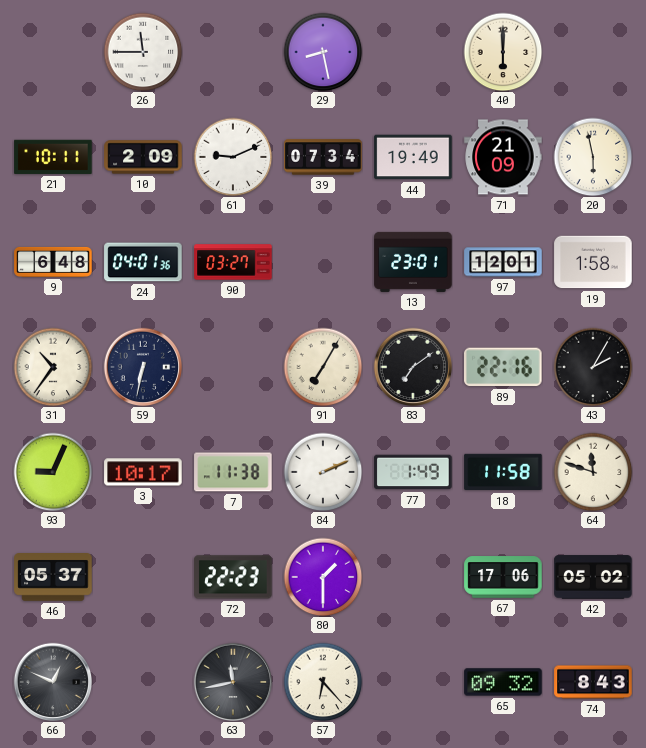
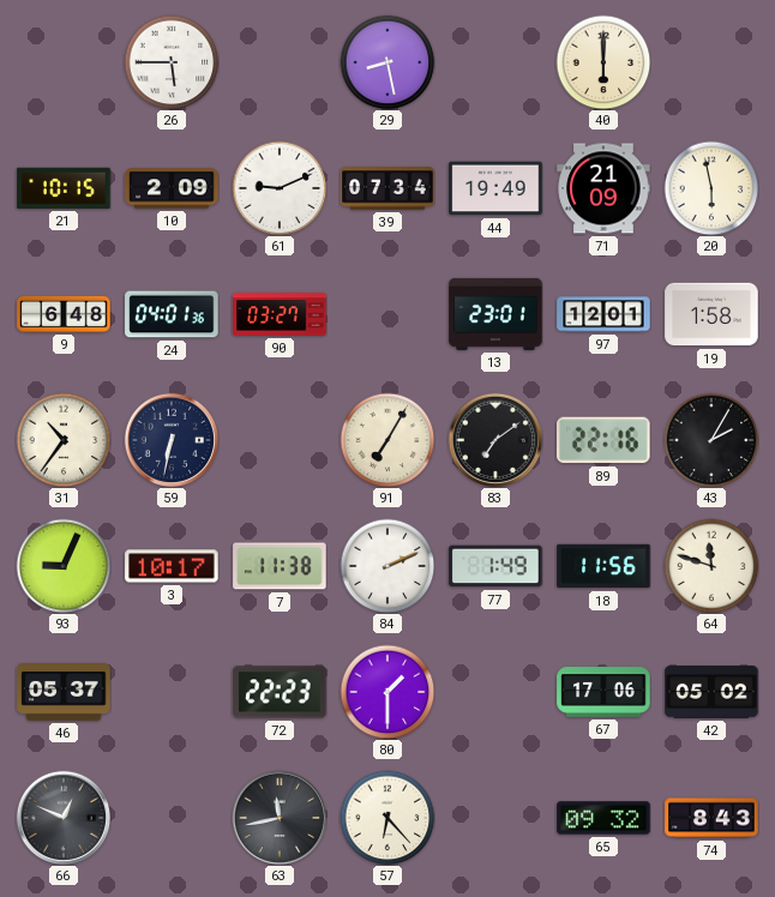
26: 11:45 -> 5:45 (172, 62)
21: 10:11 -> 10:15 (64, 188)
18: 11:58 -> 11:56 (603, 566)
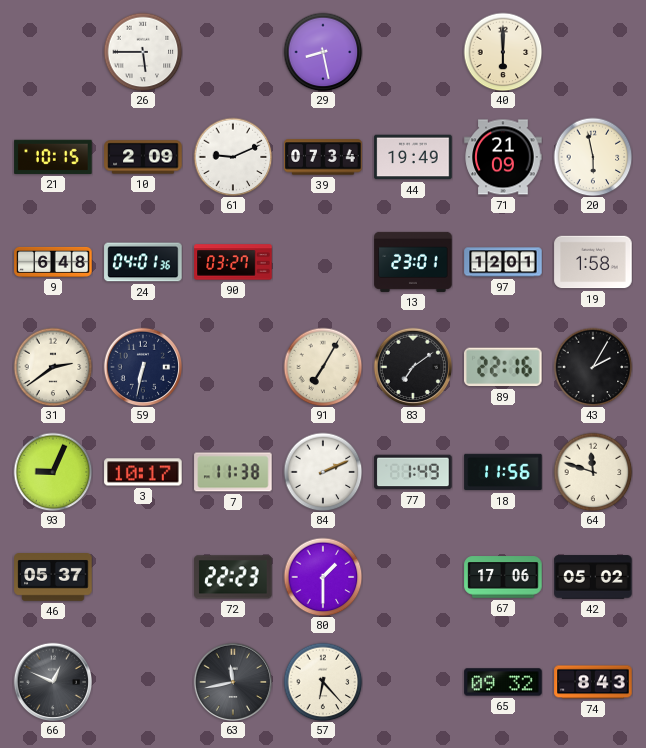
31: 10:36 -> 2:39 (53, 367)
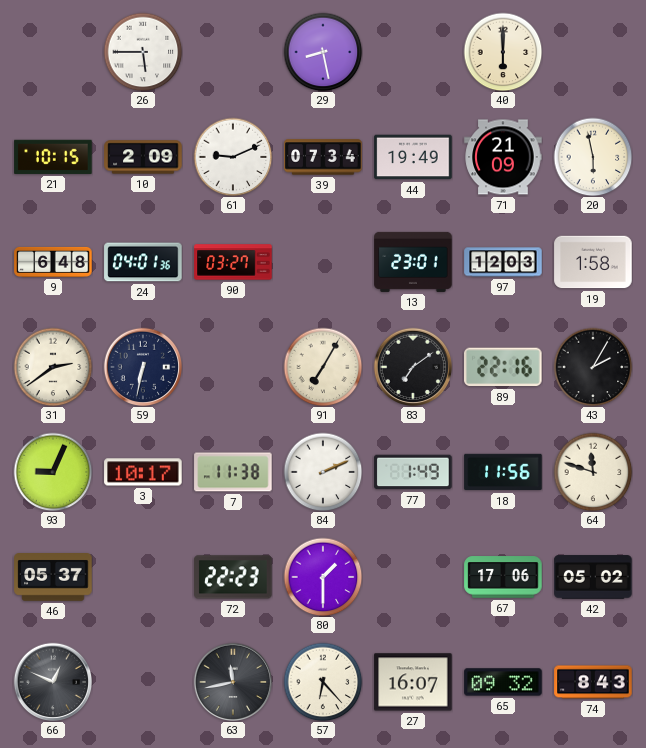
97: 12:01 -> 12:03 (503, 262)
27: none -> 16:07 (413, 682)
